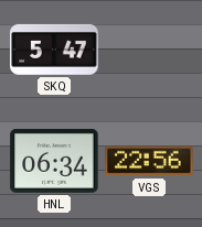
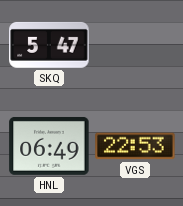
HNL: 06:34 -> 06:49 (49, 146)
VGS: 22:56 -> 22:53 (135, 146)
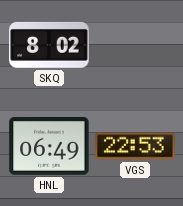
SKQ: 5:47 -> 8:02 (49, 45)
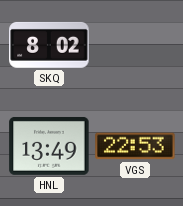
HNL: 06:49 -> 13:49 (49, 146)
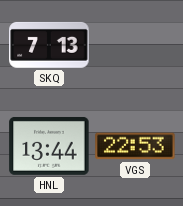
SKQ: 8:02 -> 7:13 (49, 45)
HNL: 13:49 -> 13:44 (49, 146)
